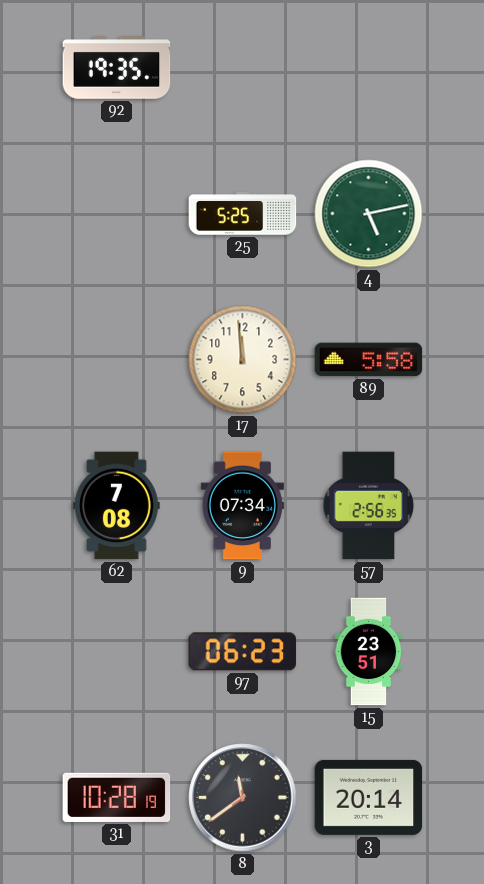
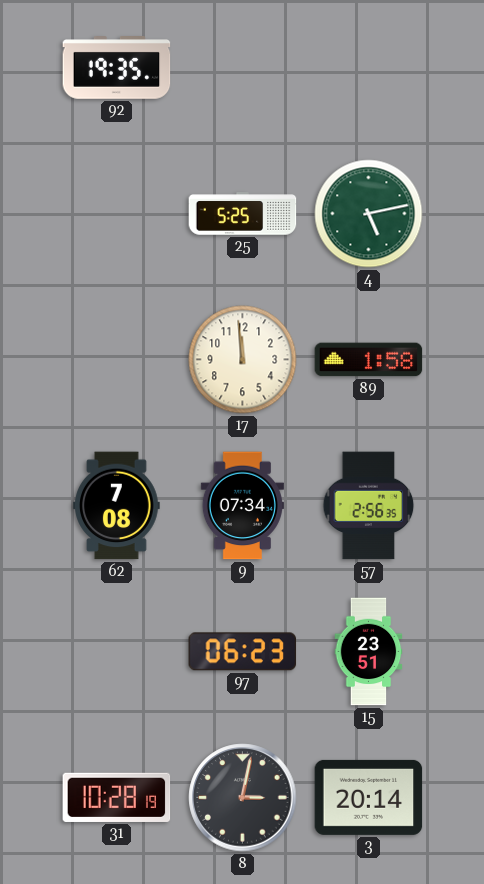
89: 5:58 -> 1:58 (369, 360)
8: 11:39 -> 3:02 (243, 798)
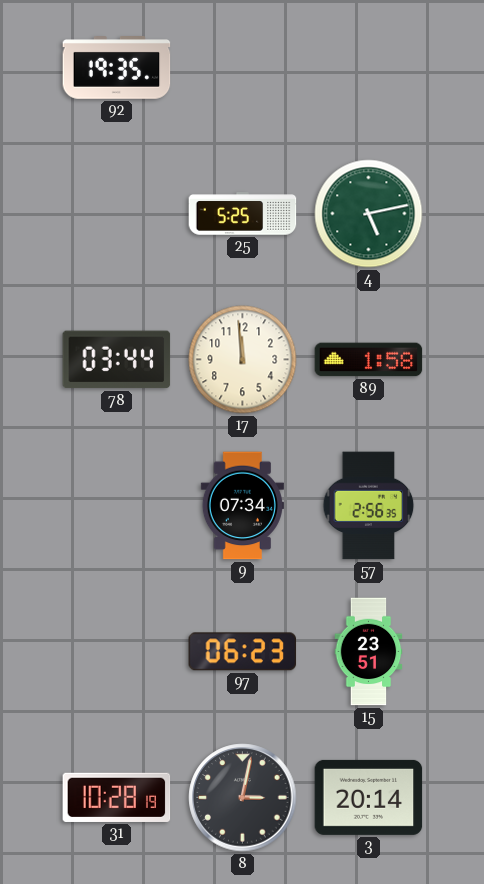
78: none -> 03:44 (117, 360)
62: 7:08 -> none (117, 506)
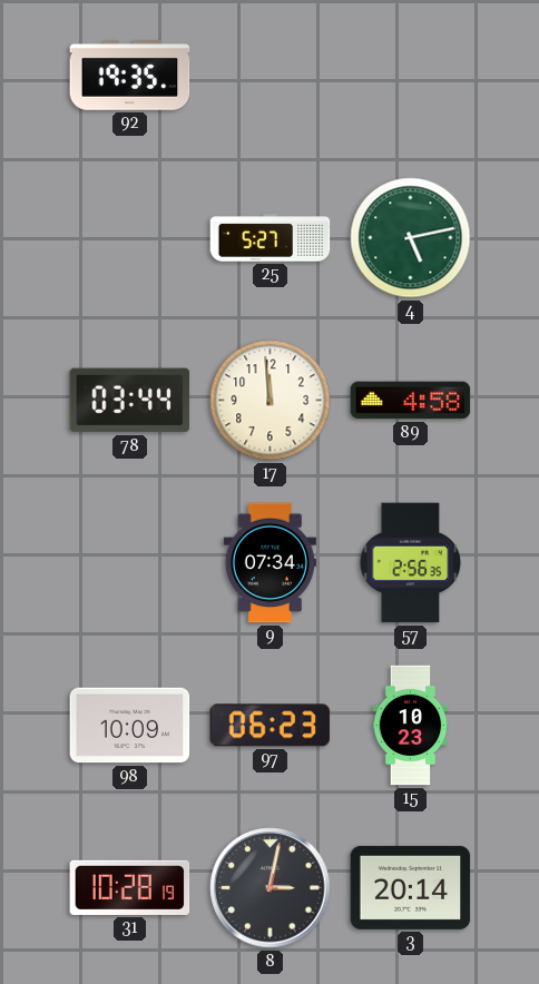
25: 5:25 -> 5:27 (271, 238)
89: 1:58 -> 4:58 (411, 401)
98: none -> 10:09 (130, 726)
15: 23:51 -> 10:23 (411, 726)
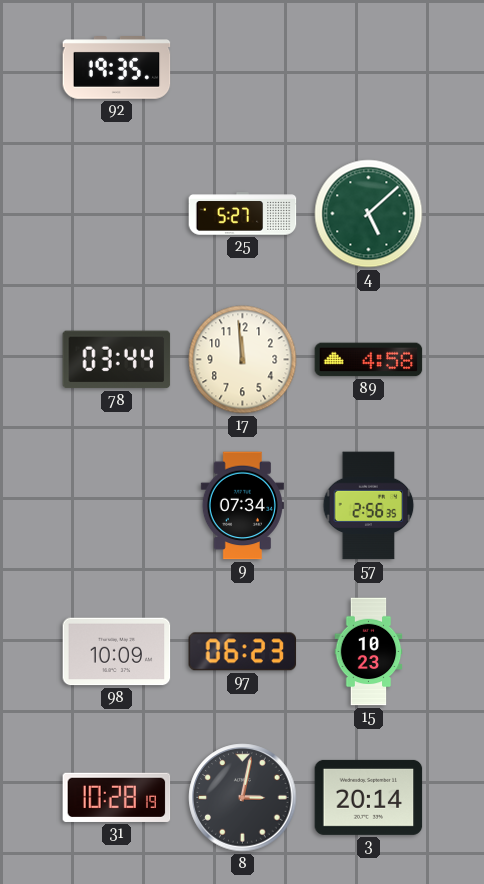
4: 5:13 -> 5:08 (369, 214)
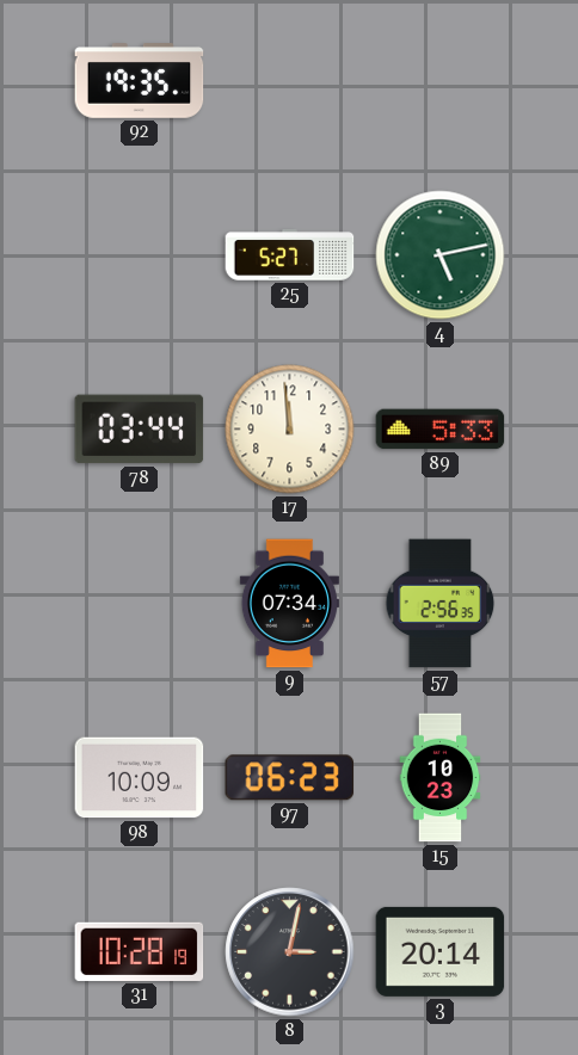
4: 5:08 -> 5:13 (441, 255)
89: 4:58 -> 5:33 (441, 430)
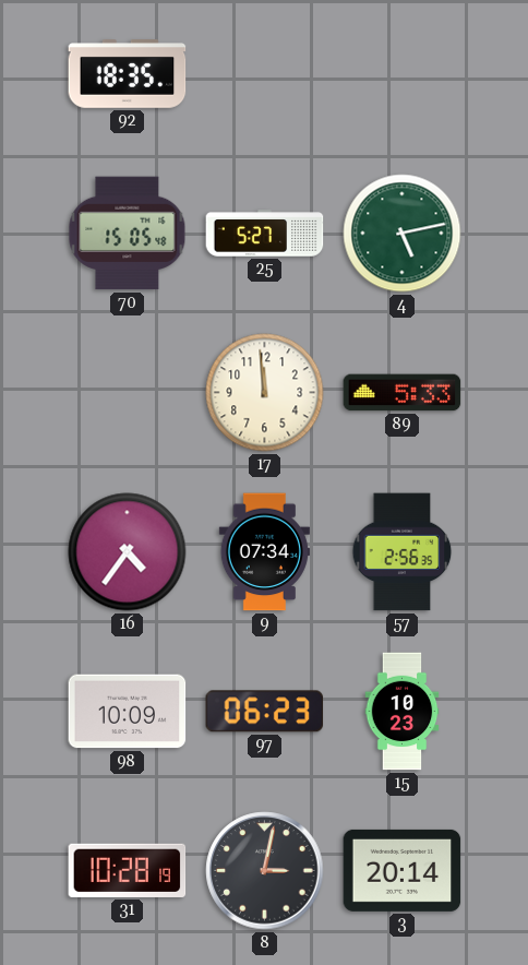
92: 19:35 -> 18:35 (128, 74)
70: none -> 15:05 (128, 234)
78: 03:44 -> none (140, 430)
16: none -> 4:36 (128, 552)
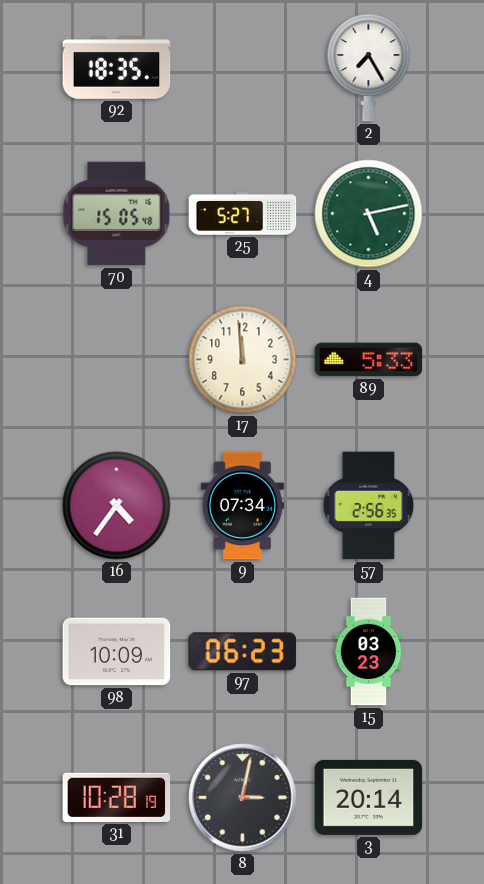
2: none -> 7:25 (369, 67)
15: 10:23 -> 03:23 (369, 652)
